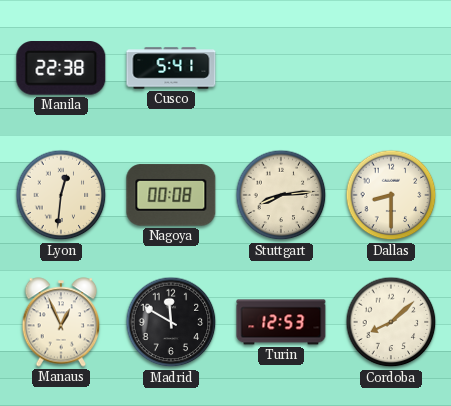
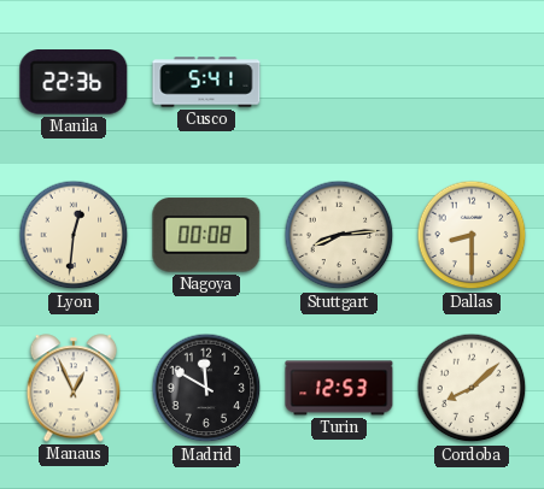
Manila: 22:38 -> 22:36 (74, 83)
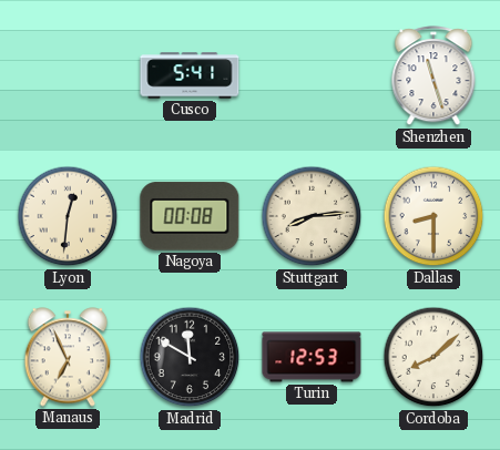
Manila: 22:36 -> none (74, 83)
Shenzhen: none -> 11:27 (433, 76)
Manaus: 12:56 -> 6:56 (68, 357)
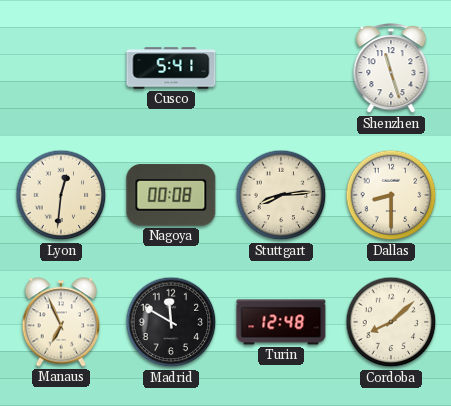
Turin: 12:53 -> 12:48 (281, 322)
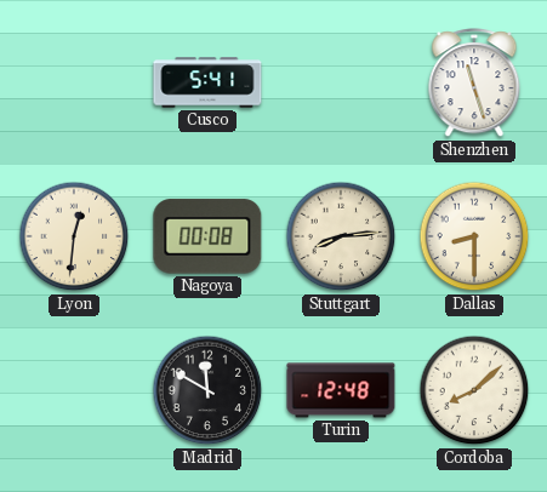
Manaus: 6:56 -> none (61, 322)
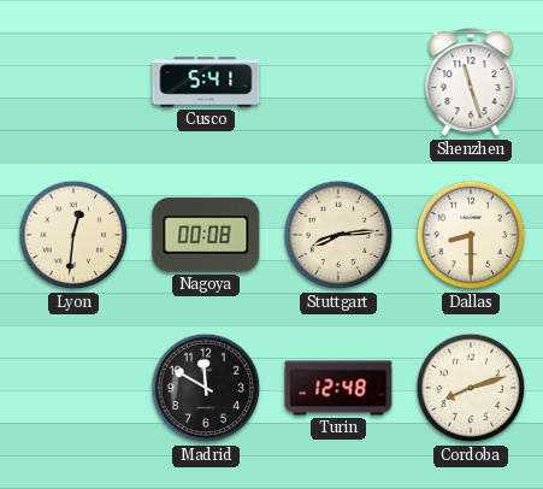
Cordoba: 8:08 -> 8:12 (471, 388)
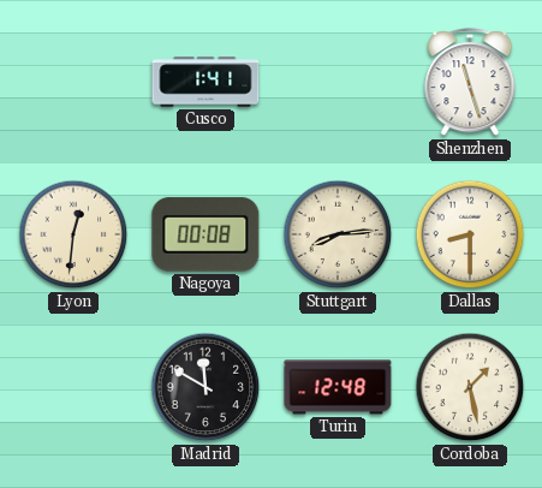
Cusco: 5:41 -> 1:41 (206, 82)
Cordoba: 8:12 -> 1:28 (470, 387)
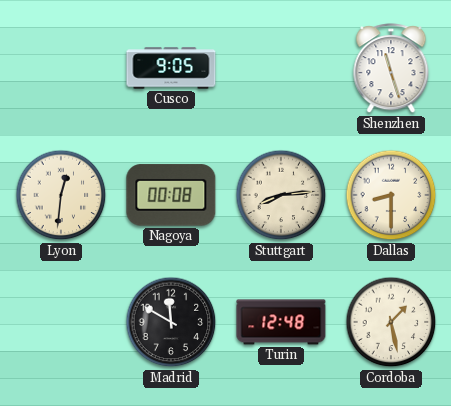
Cusco: 1:41 -> 9:05 (171, 68)
